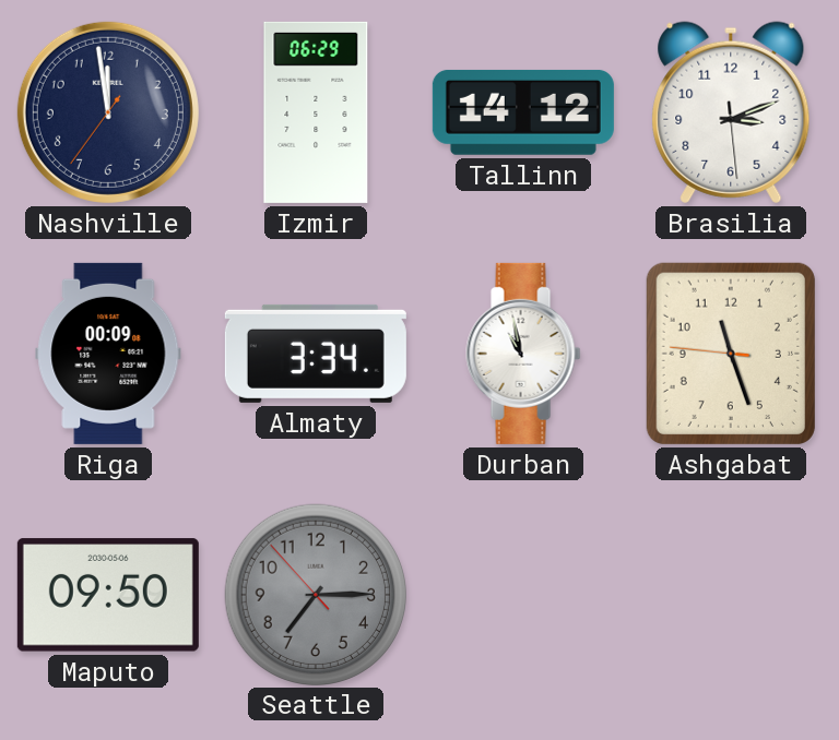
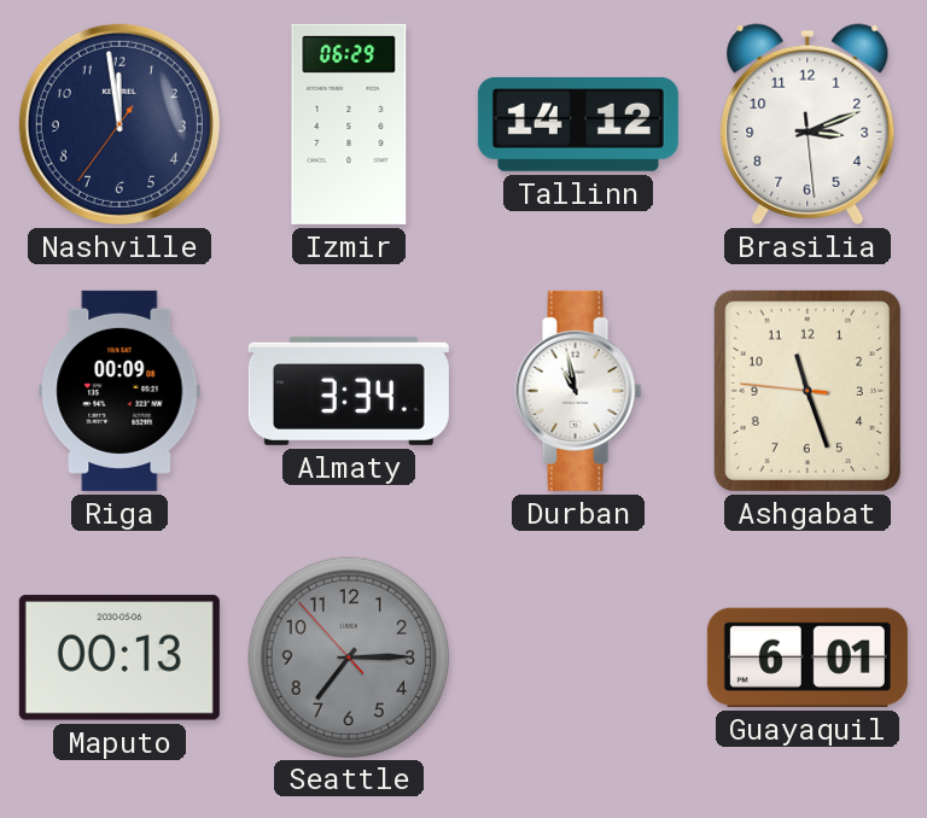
Maputo: 09:50 -> 00:13 (119, 658)
Guayaquil: none -> 6:01 (808, 658)
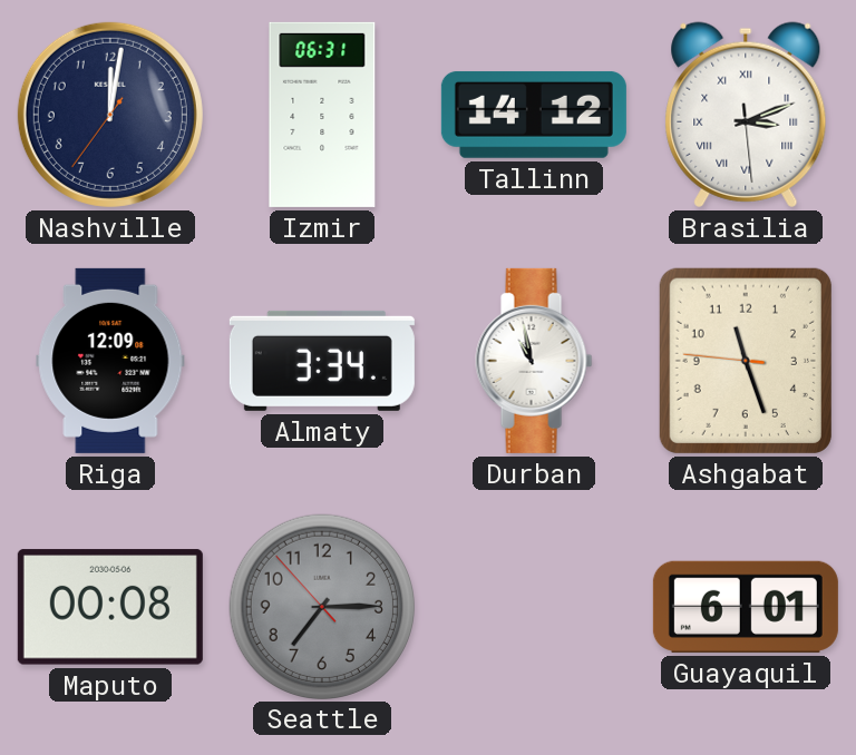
Nashville: 11:58 -> 12:01 (110, 115)
Izmir: 06:29 -> 06:31 (322, 115)
Brasilia numerals: Arabic -> Roman (746, 115)
Riga: 00:09 -> 12:09 (110, 361)
Maputo: 00:13 -> 00:08 (110, 607)
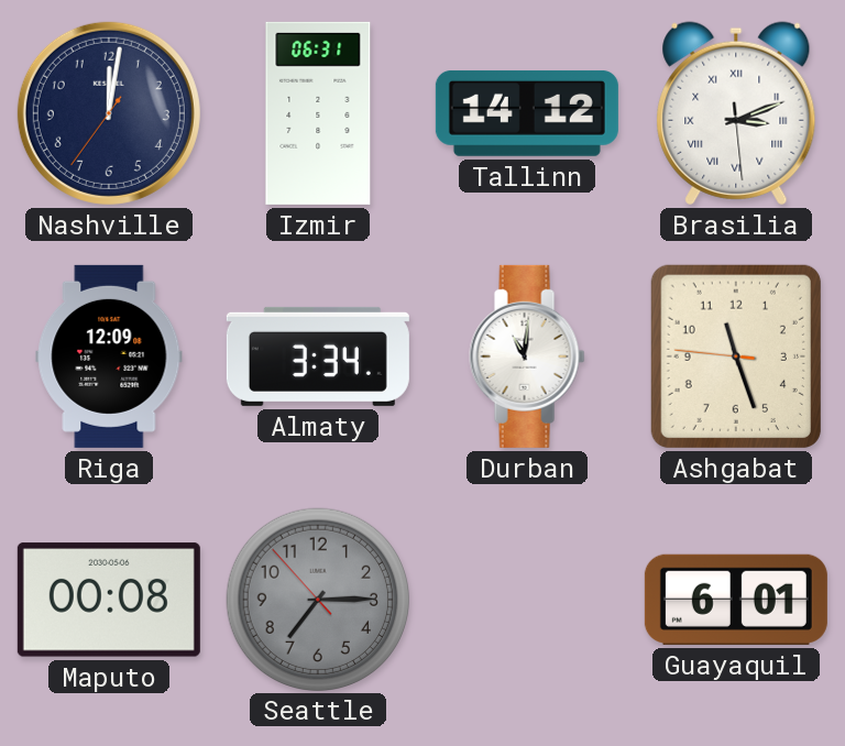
Durban: 10:58 -> 11:01 (527, 356)
